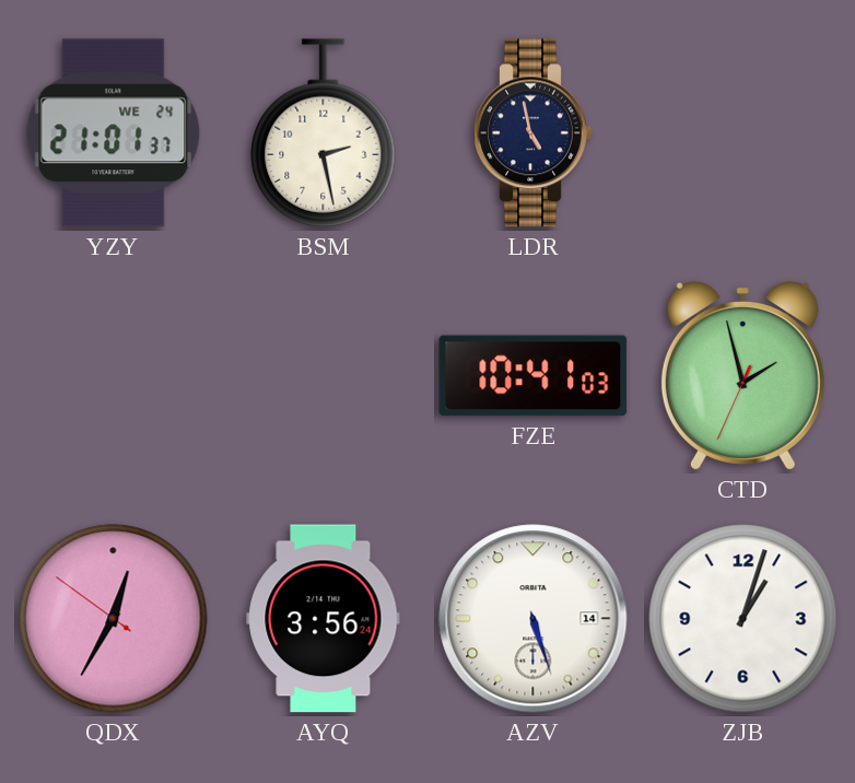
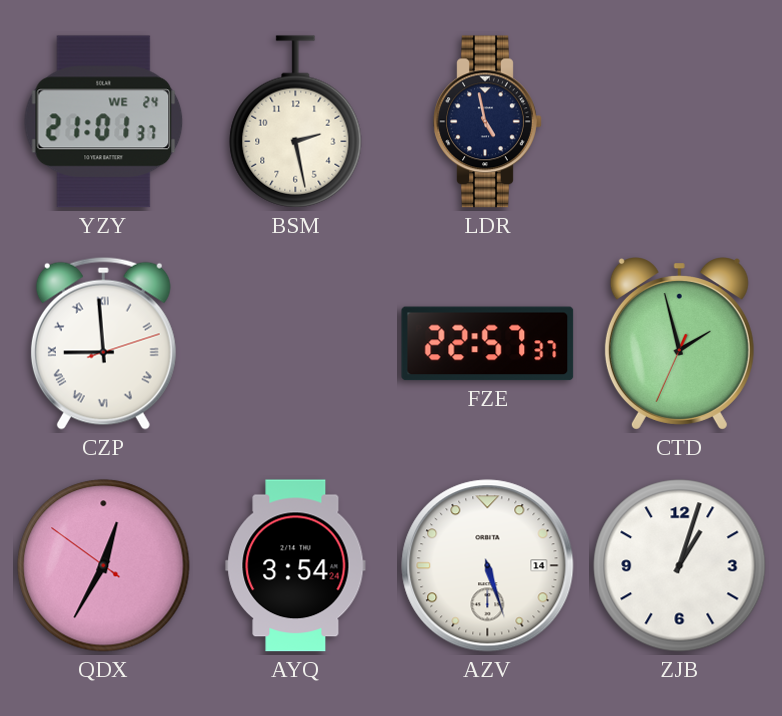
CZP: none -> 8:59 (103, 343)
FZE: 10:41 -> 22:57 (488, 344)
AYQ: 3:56 -> 3:54 (296, 566)
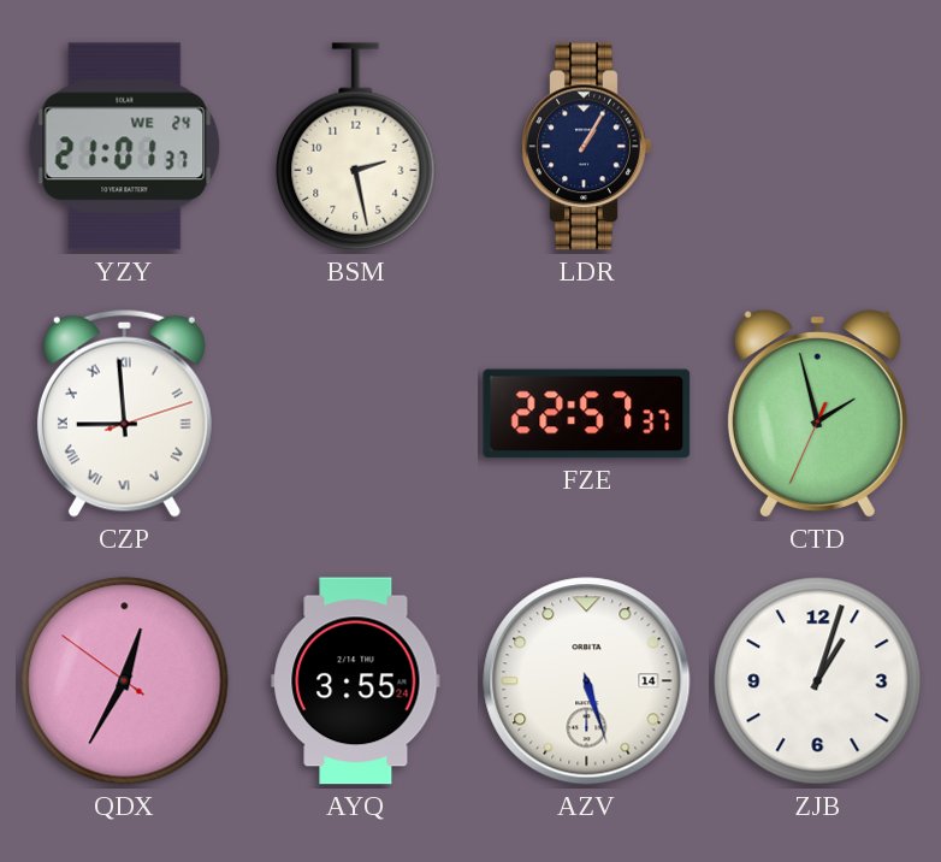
LDR: 4:58 -> 1:05 (587, 147)
AYQ: 3:54 -> 3:55 (356, 681)
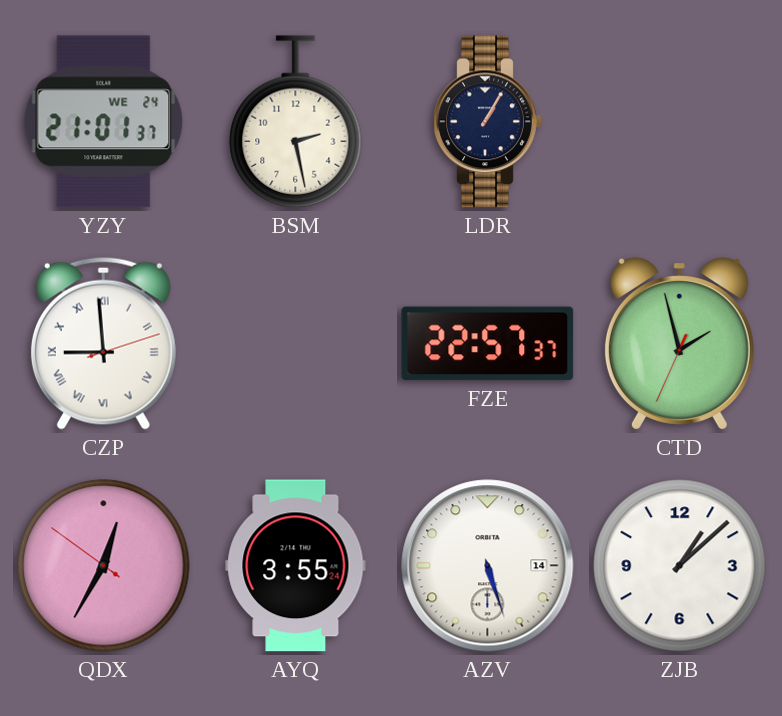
ZJB: 1:03 -> 1:08 (680, 566)
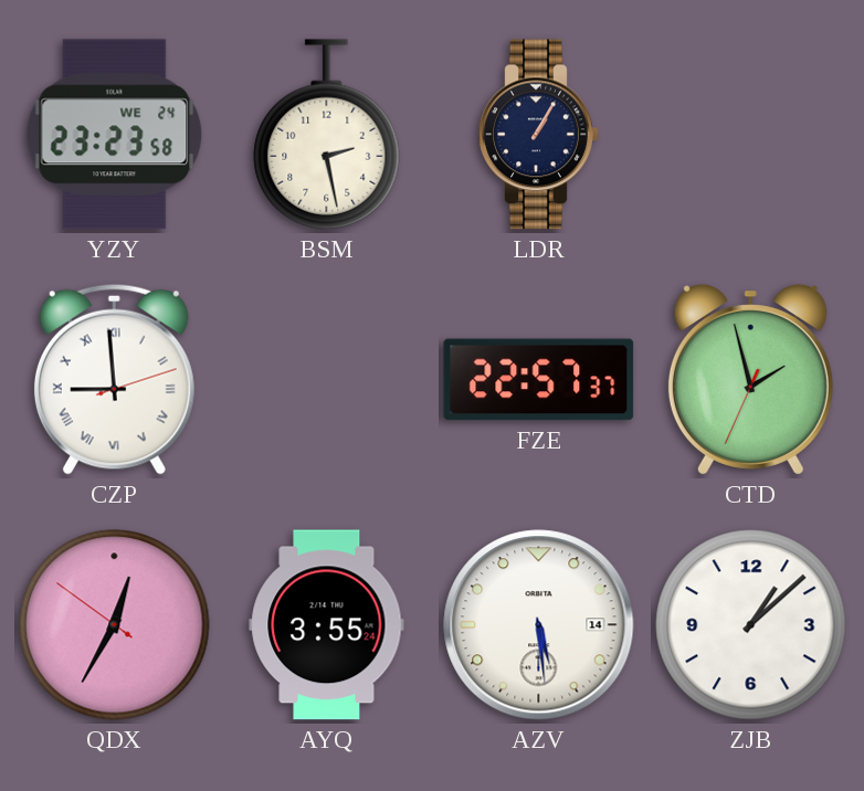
YZY: 21:01 -> 23:23 (115, 135)
AZV: 5:27 -> 5:29 (539, 625)
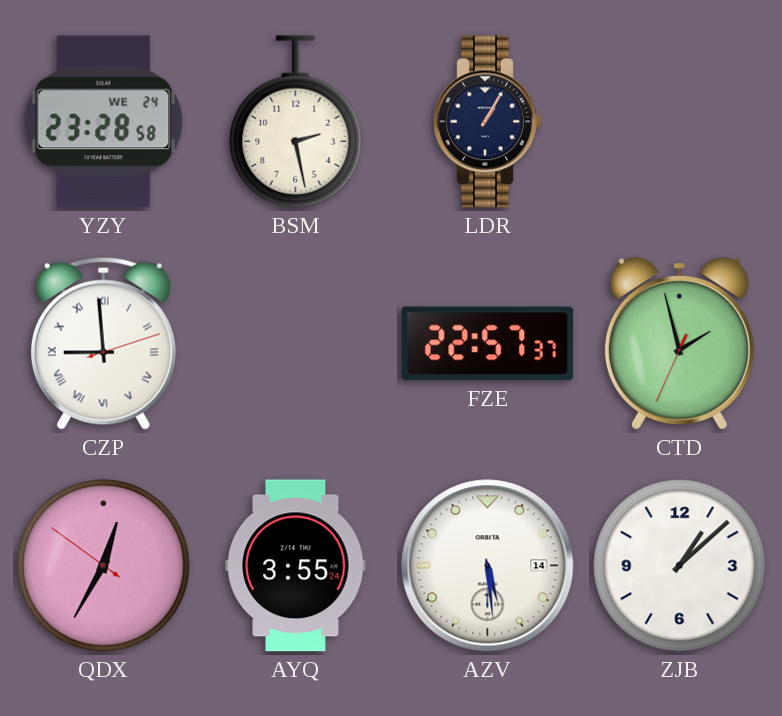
YZY: 23:23 -> 23:28 (104, 122)
